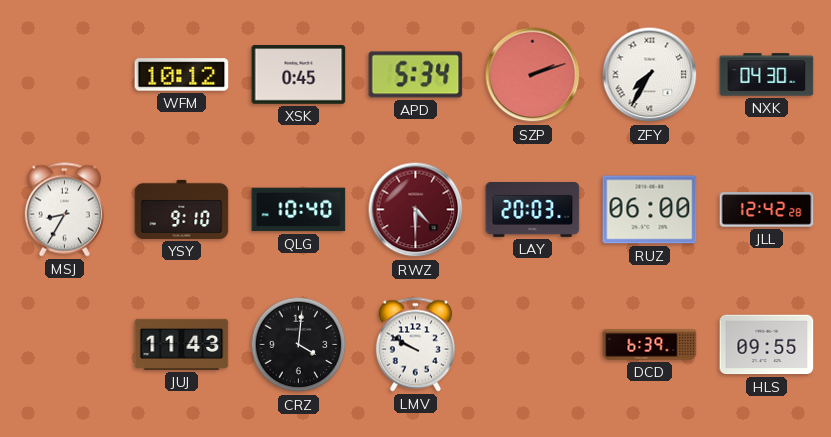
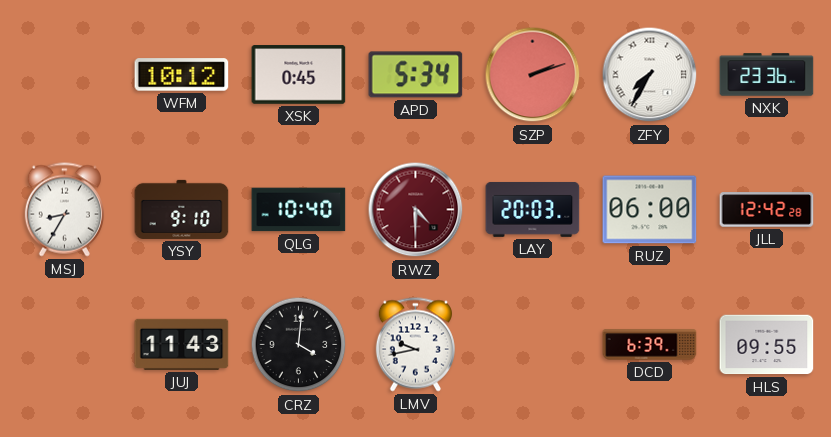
NXK: 04:30 -> 23:36 (767, 75)
LMV: 9:50 -> 9:43 (415, 345)
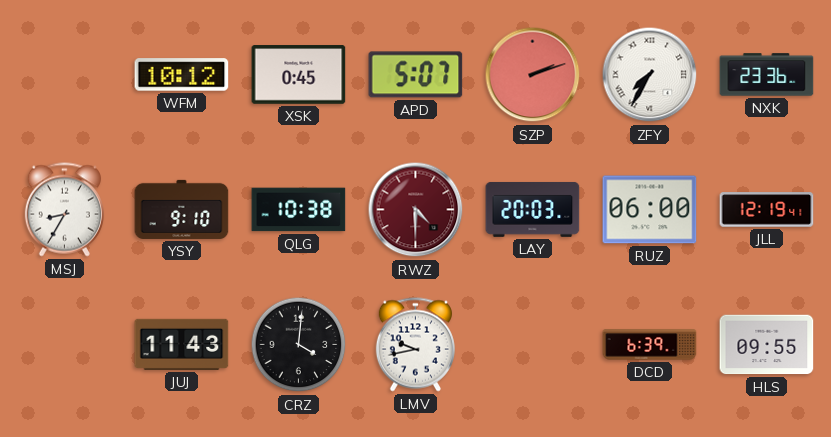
APD: 5:34 -> 5:07 (416, 75)
QLG: 10:40 -> 10:38 (299, 210)
JLL: 12:42 -> 12:19 (767, 210)
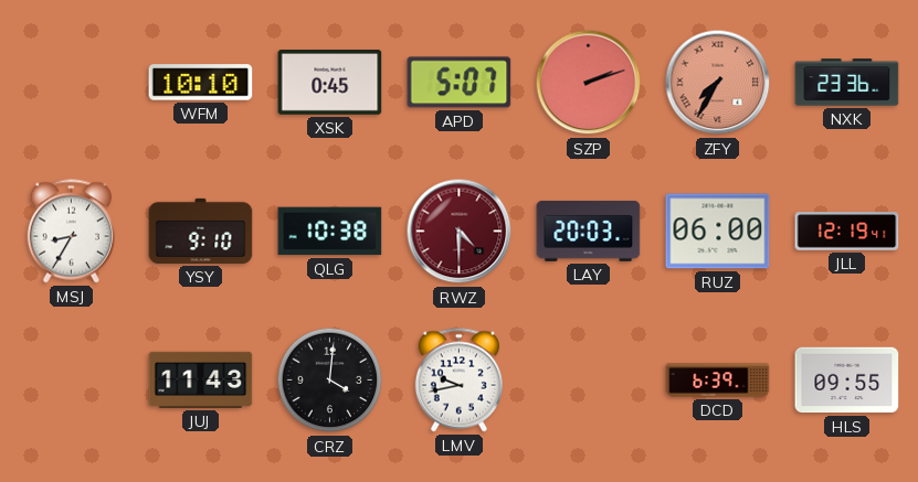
WFM: 10:12 -> 10:10 (201, 83)
ZFY dial: white -> salmon (718, 83)
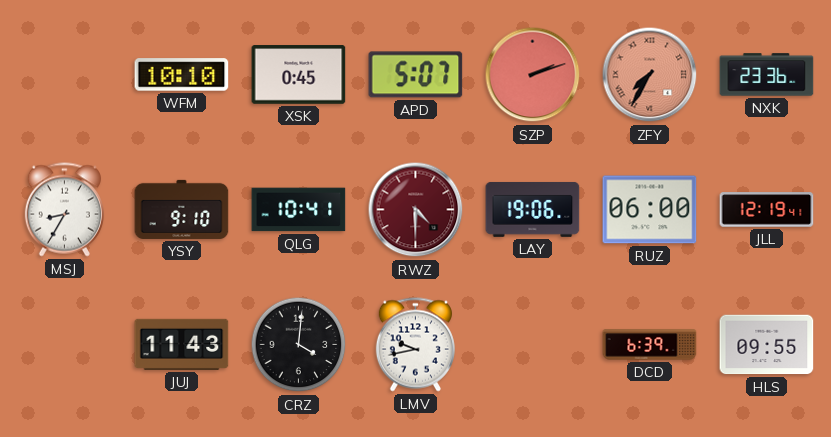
QLG: 10:38 -> 10:41 (299, 210)
LAY: 20:03 -> 19:06 (533, 209)
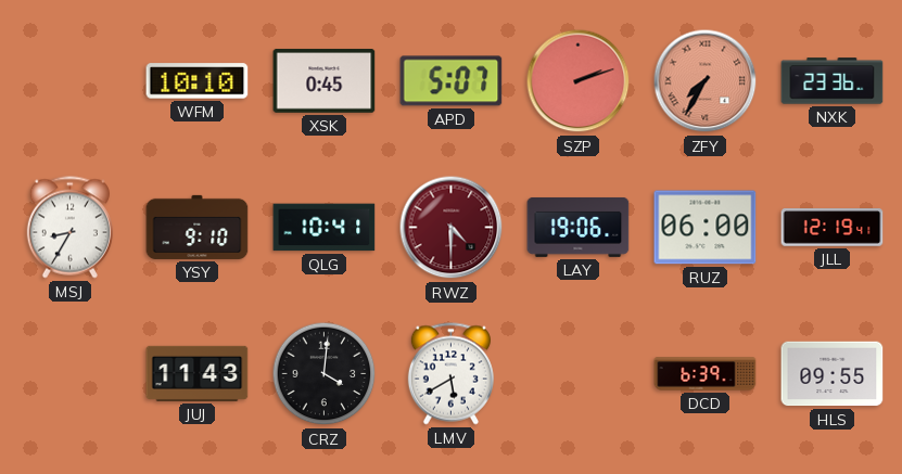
LMV: 9:43 -> 5:40 (450, 374)
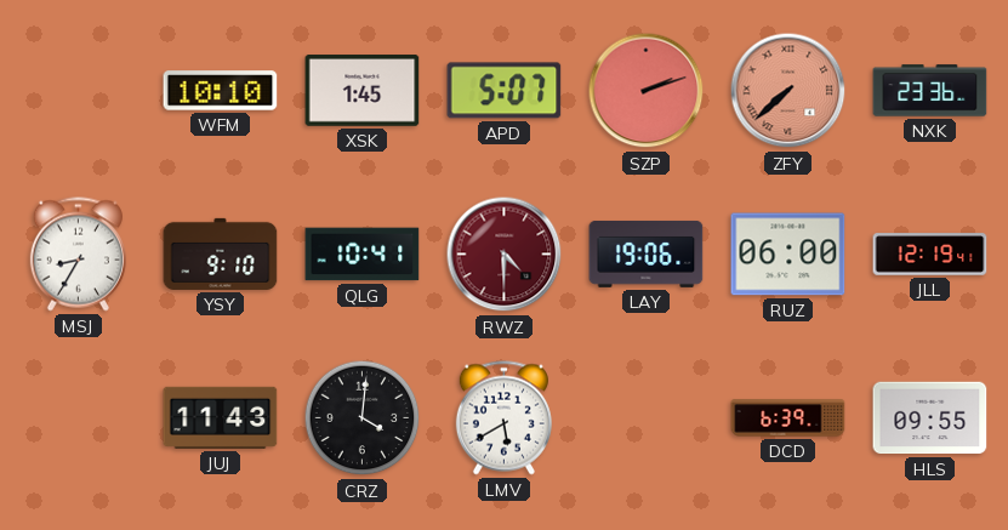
XSK: 0:45 -> 1:45 (363, 91)
ZFY: 7:35 -> 7:38 (788, 91)
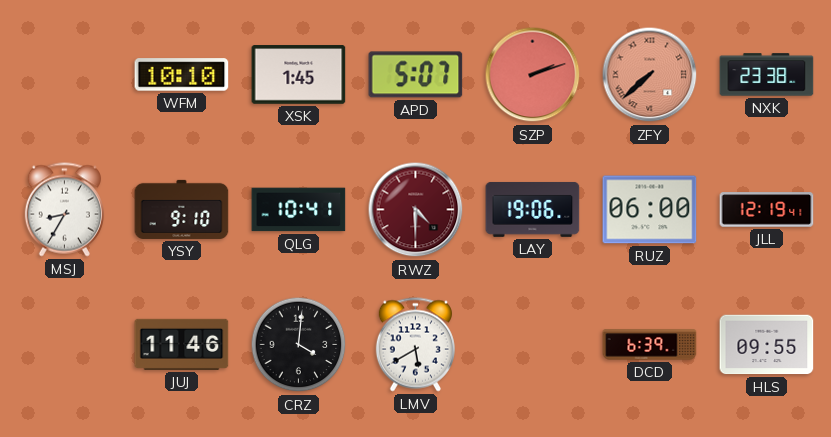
NXK: 23:36 -> 23:38 (767, 75)
JUJ: 11:43 -> 11:46 (182, 344)
